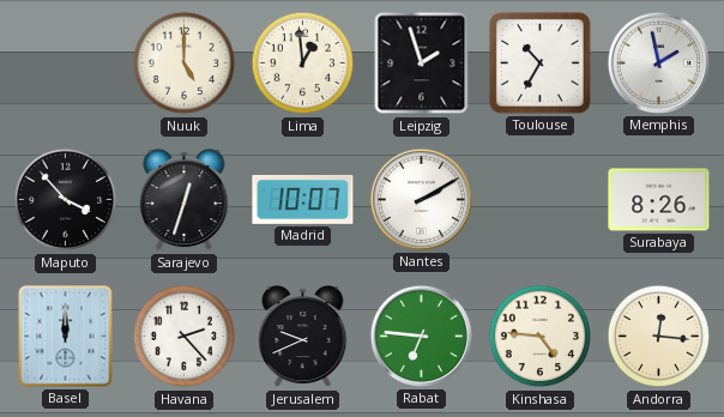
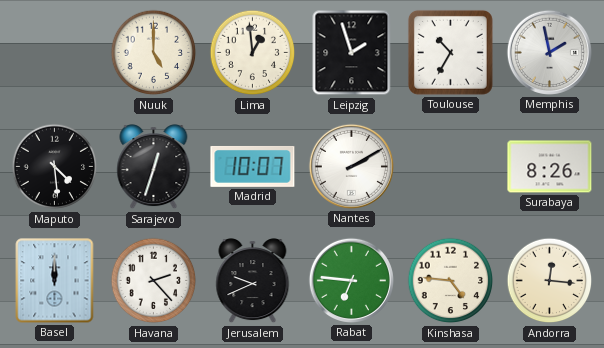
Maputo: 3:53 -> 4:29 (55, 167)
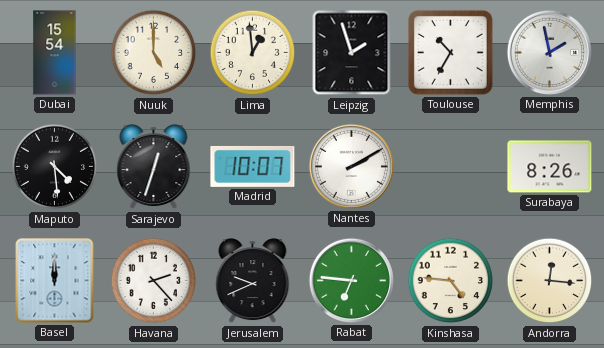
Dubai: none -> 15:54 (55, 53)
